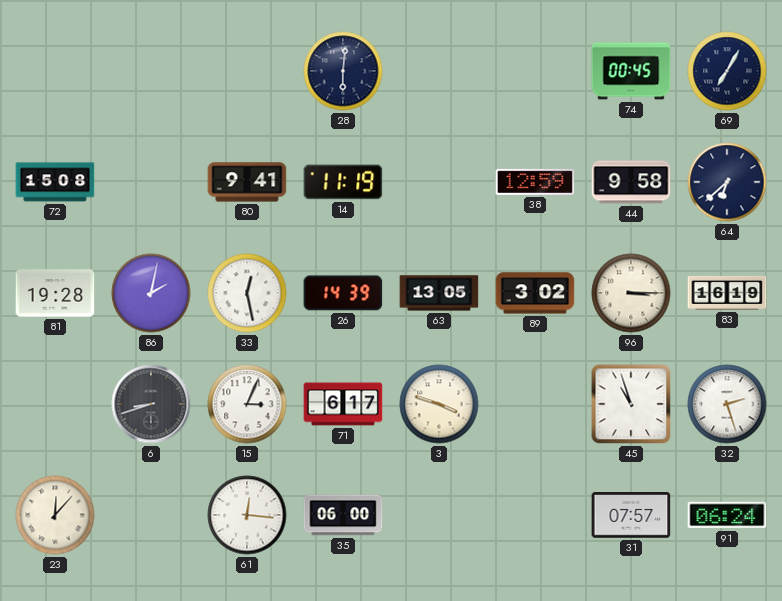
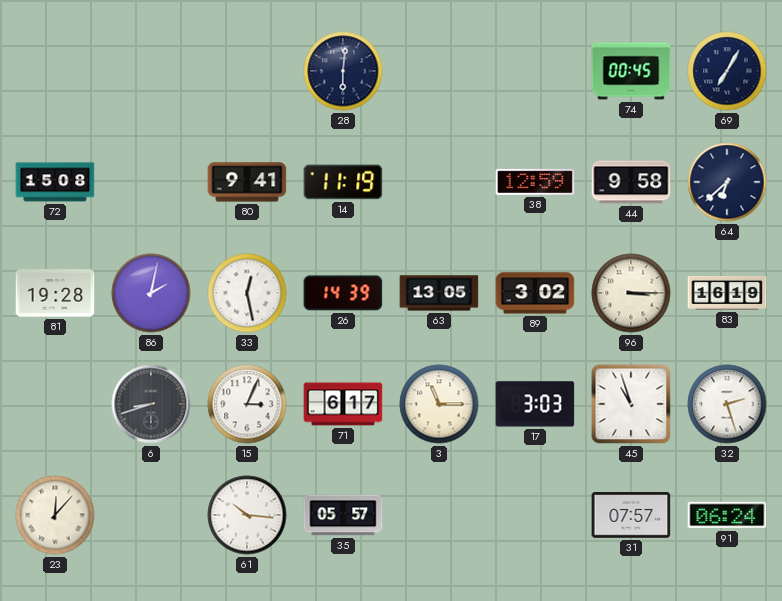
3: 3:48 -> 11:15 (439, 404)
17: none -> 3:03 (535, 404)
61: 12:16 -> 10:16 (247, 515)
35: 06:00 -> 05:57 (343, 515)
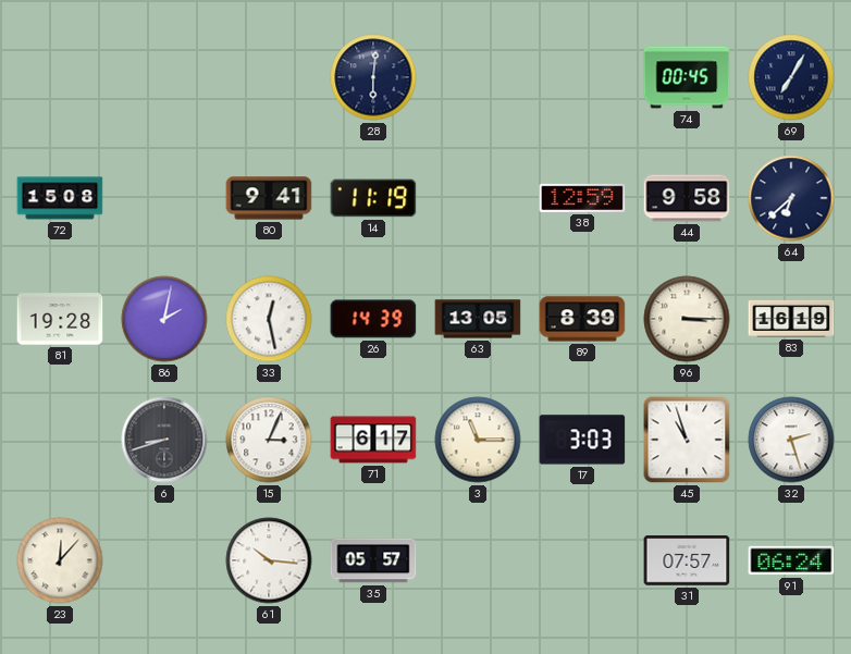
89: 3:02 -> 8:39 (582, 319)
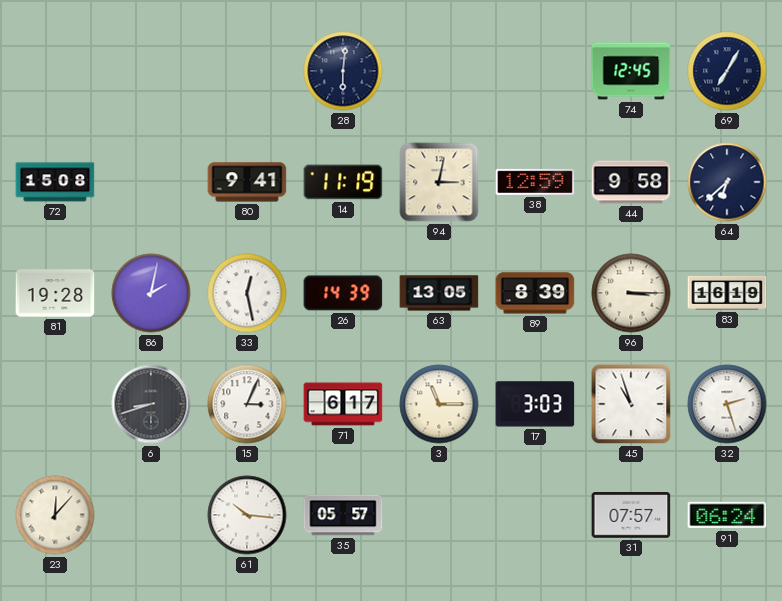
74: 00:45 -> 12:45 (631, 71)
94: none -> 3:02 (439, 182)
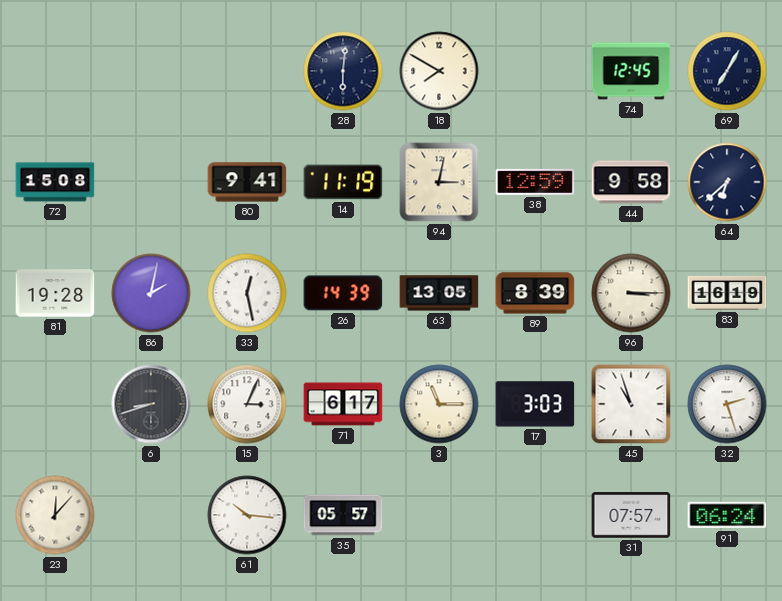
18: none -> 7:50 (439, 71)
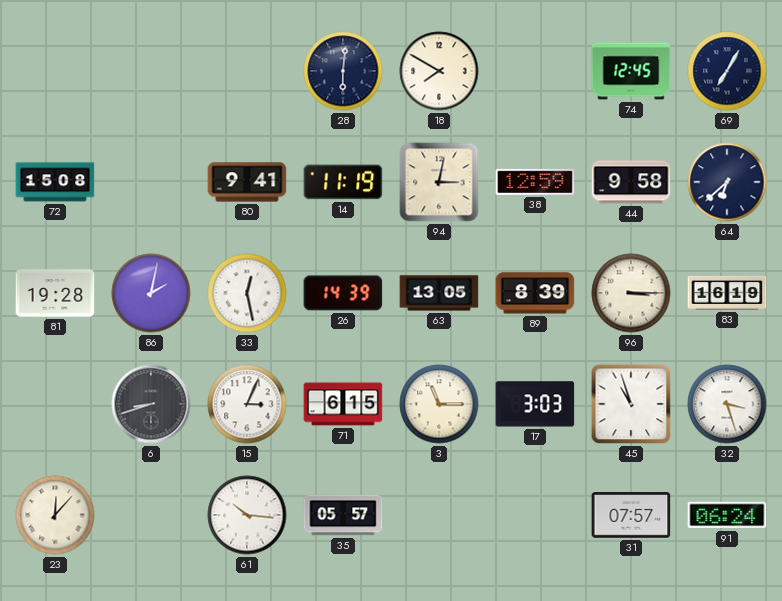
71: 6:17 -> 6:15 (343, 404)
32: 2:27 -> 3:27 (727, 404)
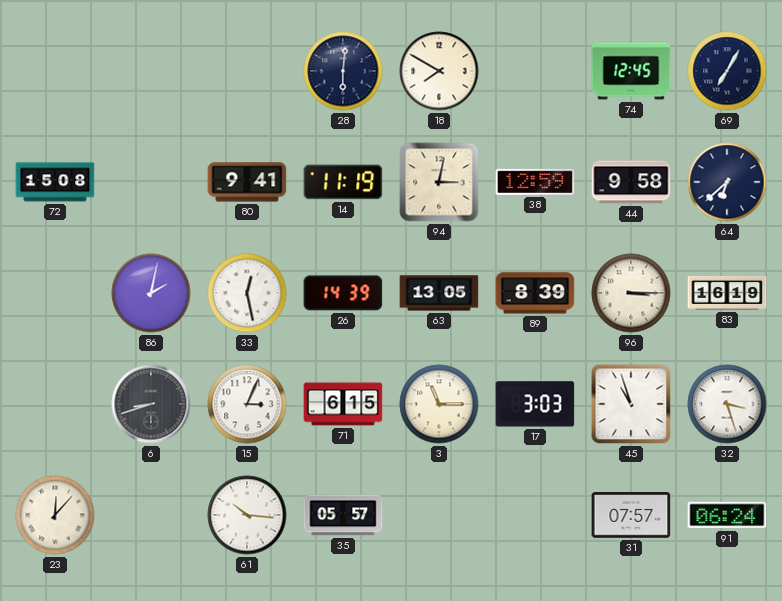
81: 19:28 -> none (55, 293)
